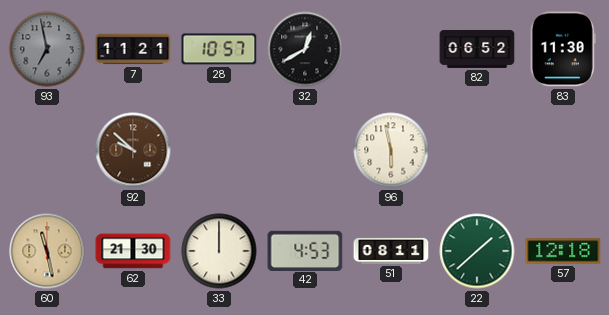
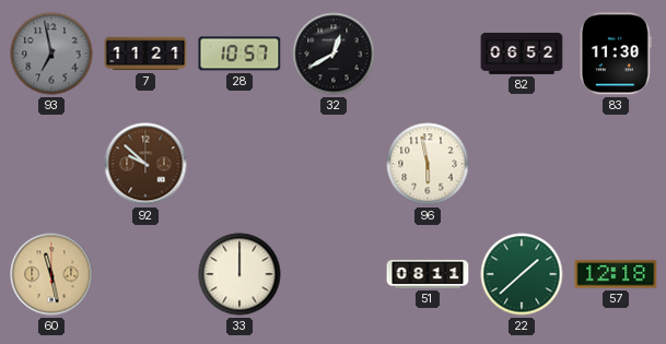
62: 21:30 -> none (133, 251)
42: 4:53 -> none (305, 250)
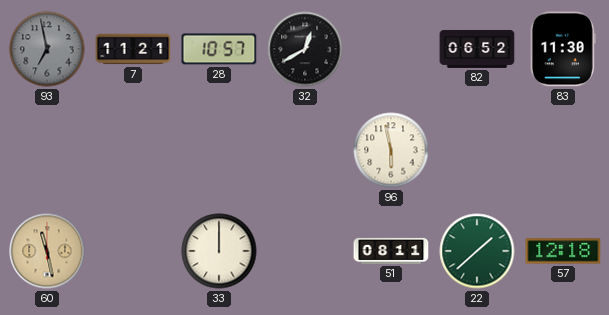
92: 9:52 -> none (145, 164)
